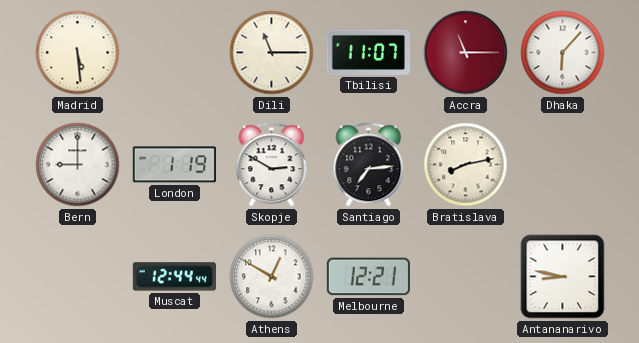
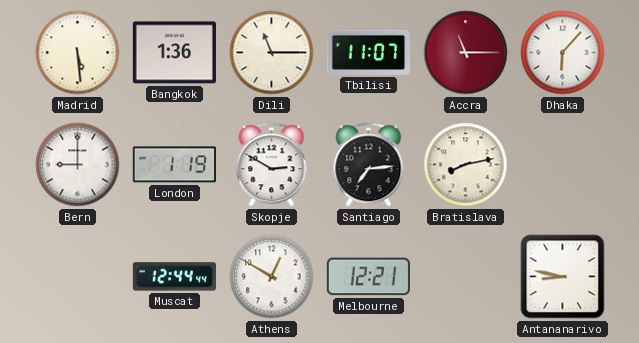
Bangkok: none -> 1:36 (174, 53)
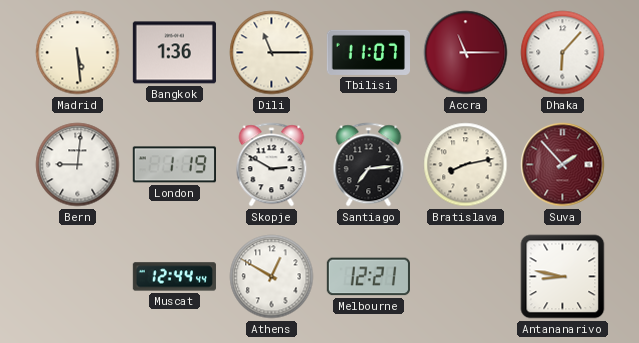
Bern: 9:00 -> 9:01 (78, 165)
Suva: none -> 1:53 (563, 165)
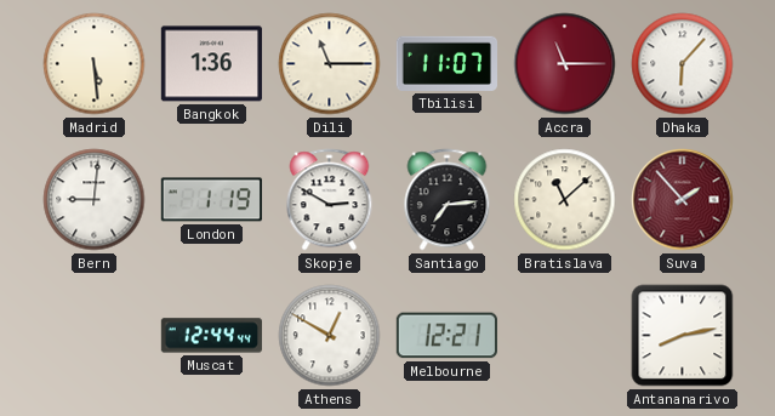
Bratislava: 8:13 -> 11:08 (565, 200)
Antananarivo: 8:47 -> 8:13 (683, 336)
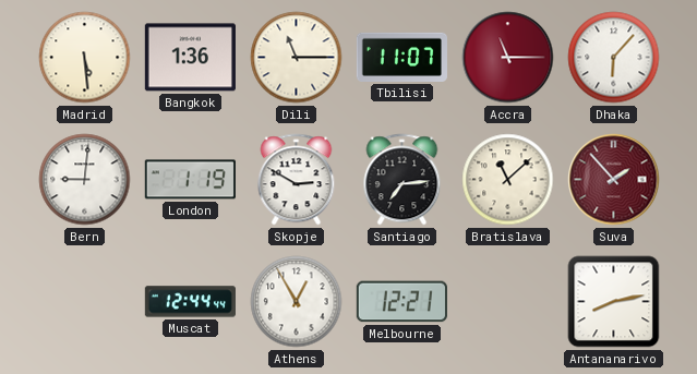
Athens: 12:50 -> 12:55 (297, 302)
